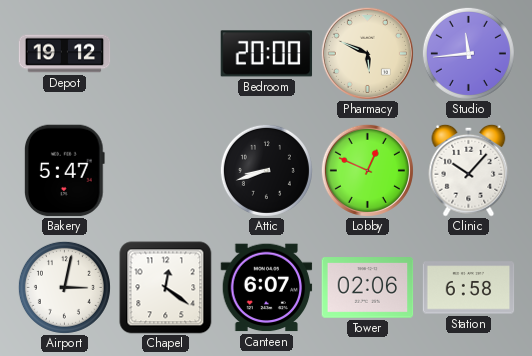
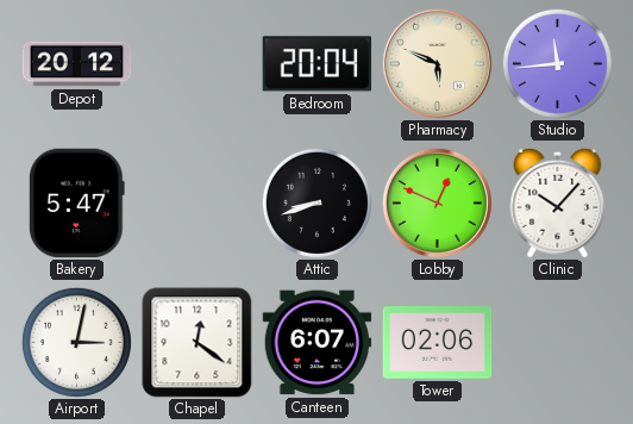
Depot: 19:12 -> 20:12 (77, 64)
Bedroom: 20:00 -> 20:04 (318, 64)
Station: 6:58 -> none (469, 288)
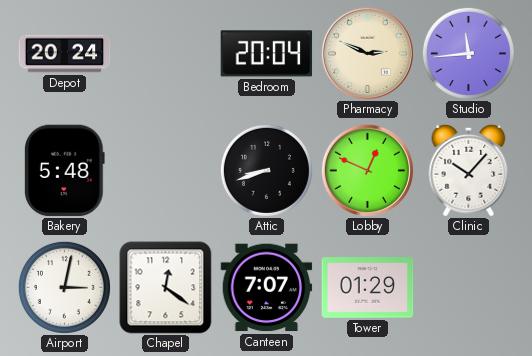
Depot: 20:12 -> 20:24 (65, 54)
Pharmacy: 5:49 -> 2:49 (367, 53)
Bakery: 5:47 -> 5:48 (65, 171)
Canteen: 6:07 -> 7:07 (267, 288)
Tower: 02:06 -> 01:29 (368, 288)
